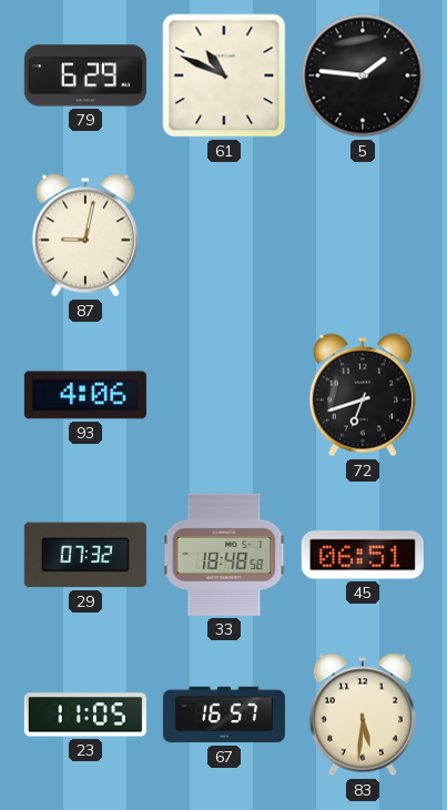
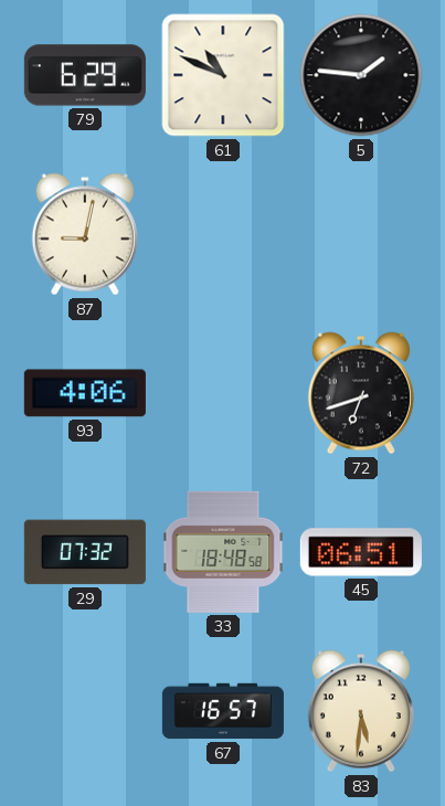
23: 11:05 -> none (85, 715)
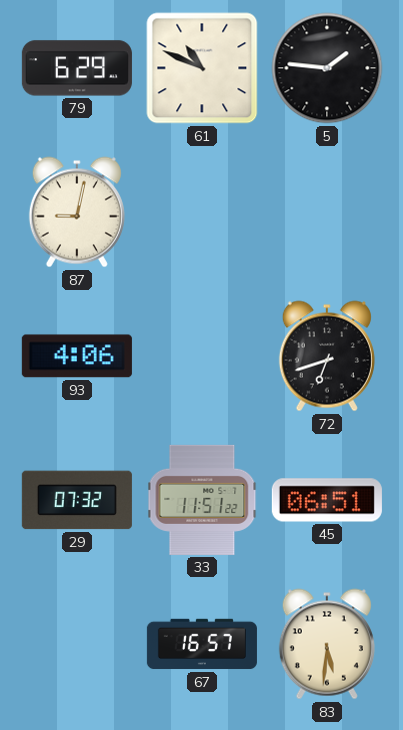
33: 18:48 -> 11:51 (202, 500)
